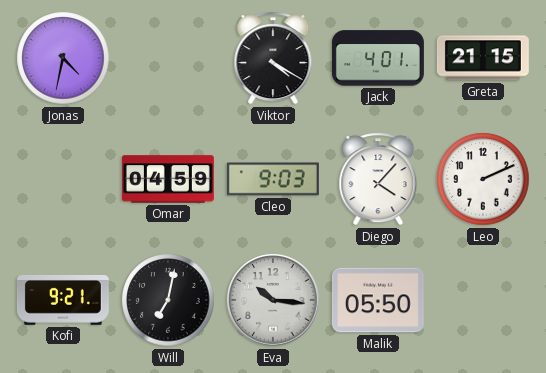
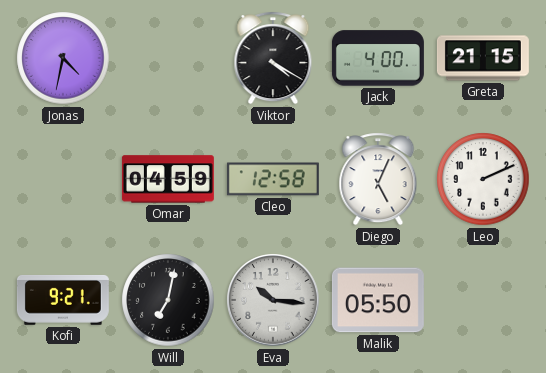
Jack: 4:01 -> 4:00 (378, 58)
Cleo: 9:03 -> 12:58 (273, 179)
Diego: 4:07 -> 5:04 (378, 179)
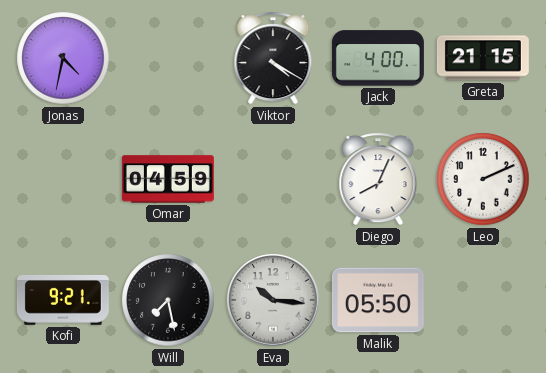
Cleo: 12:58 -> none (273, 179)
Diego: 5:04 -> 8:04 (378, 179)
Will: 7:02 -> 7:28 (168, 300)
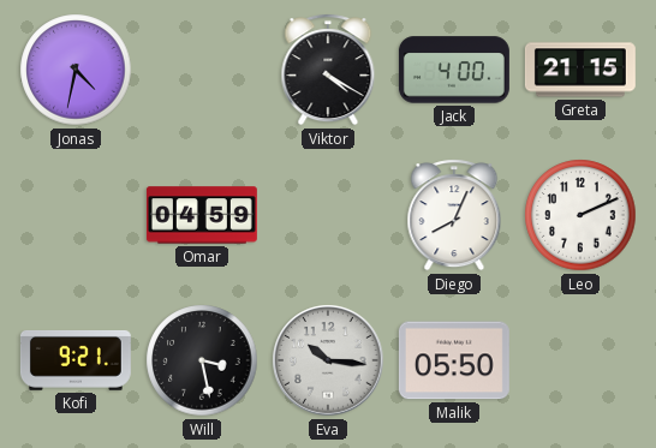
Will: 7:28 -> 3:28 (202, 360)
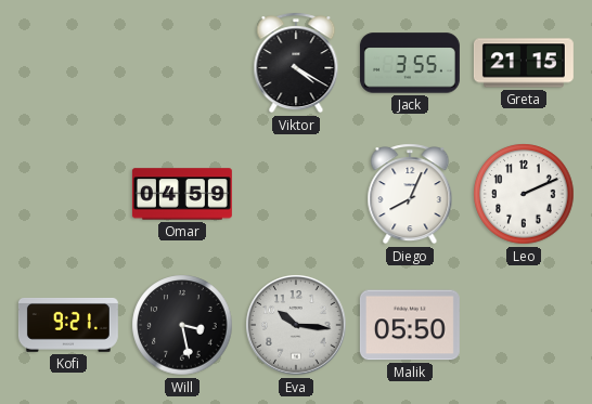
Jonas: 4:32 -> none (76, 70)
Jack: 4:00 -> 3:55 (410, 63)
